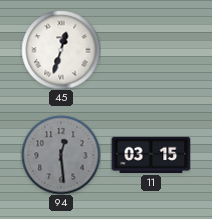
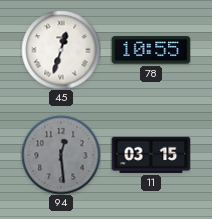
78: none -> 10:55 (151, 50)
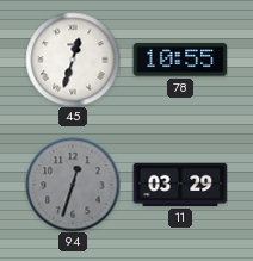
94: 12:29 -> 12:33 (73, 185)
11: 03:15 -> 03:29 (180, 185)
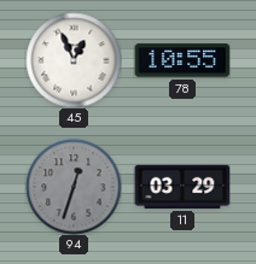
45: 12:33 -> 12:56 (74, 60)
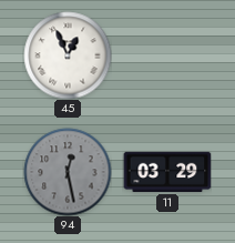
78: 10:55 -> none (182, 60)
94: 12:33 -> 12:28 (68, 172)
